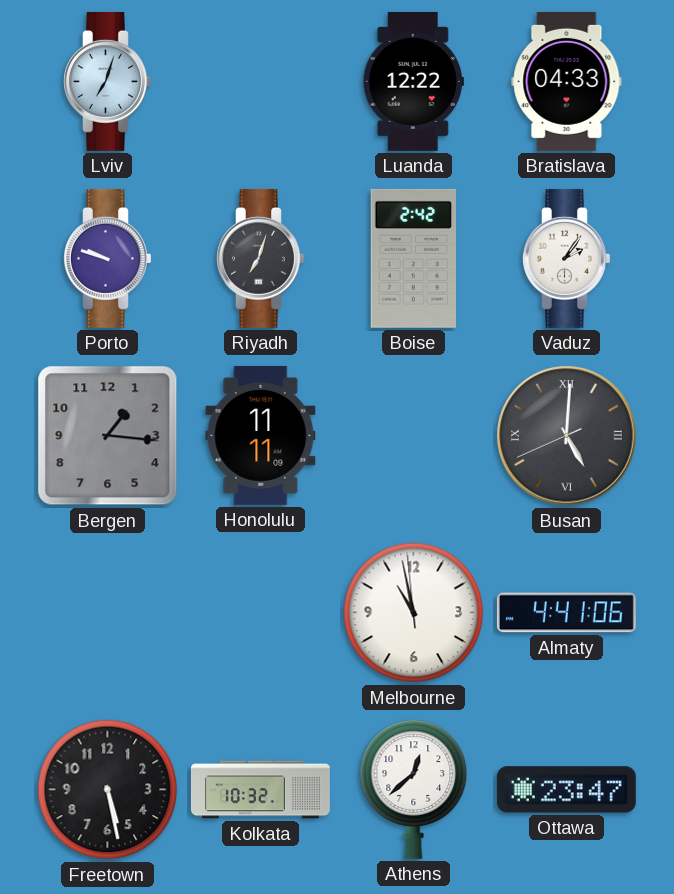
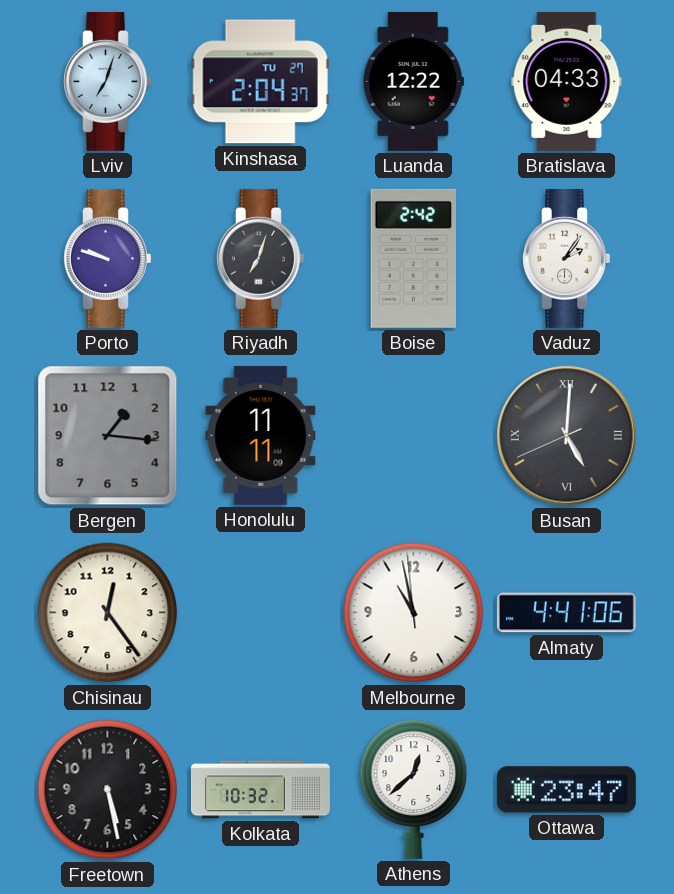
Kinshasa: none -> 2:04 (260, 82)
Chisinau: none -> 12:24 (108, 613)
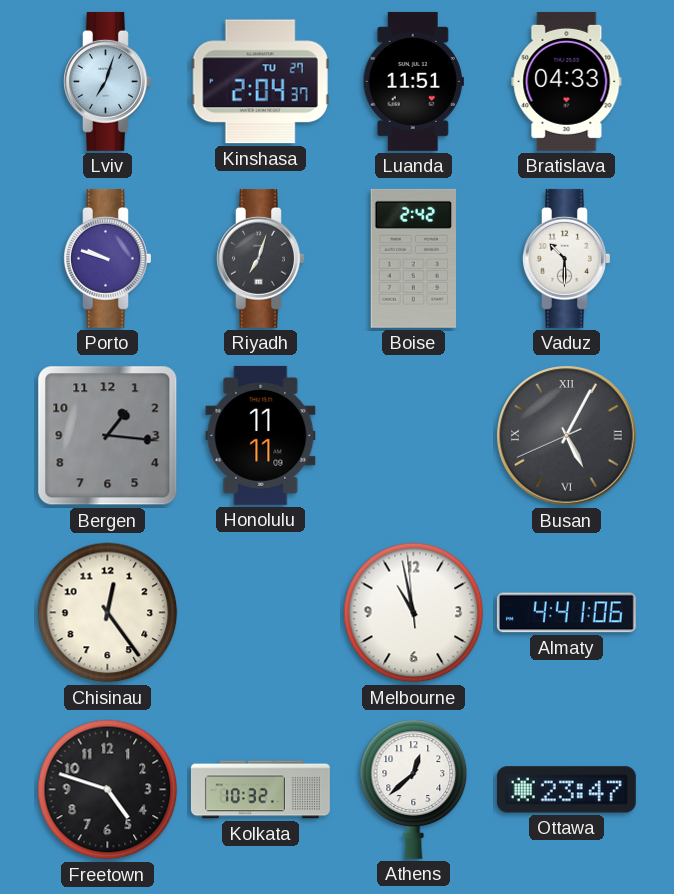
Luanda: 12:22 -> 11:51 (413, 81)
Vaduz: 2:06 -> 10:30 (567, 258)
Busan: 5:00 -> 5:04 (567, 436)
Freetown: 5:28 -> 4:48 (108, 790)
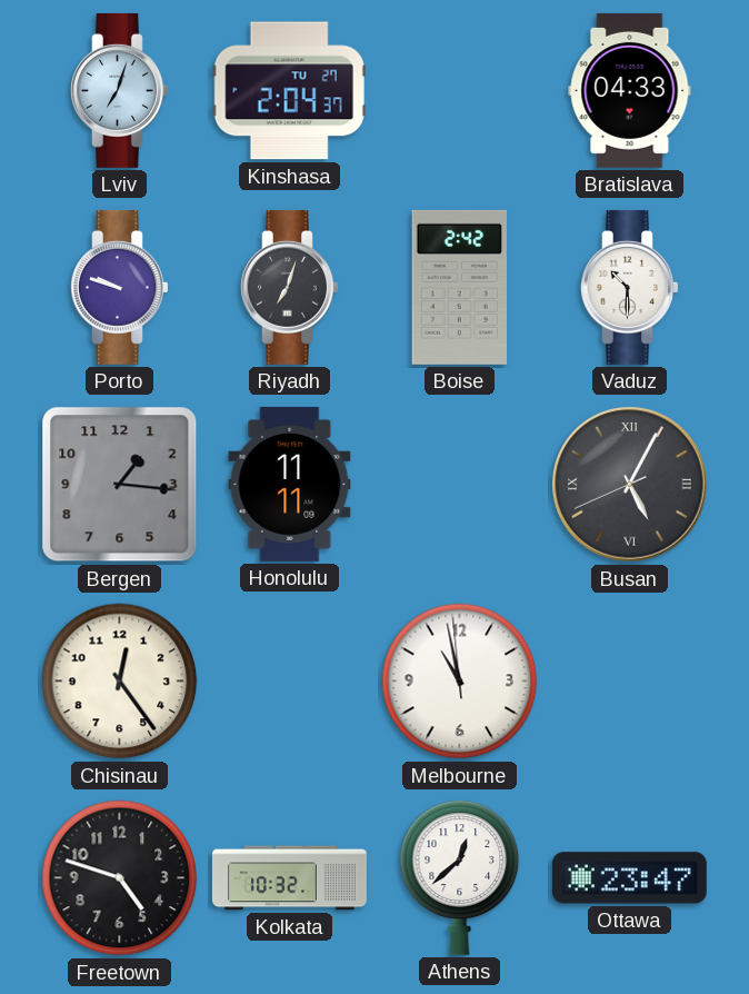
Luanda: 11:51 -> none (413, 81)
Almaty: 4:41 -> none (566, 613)
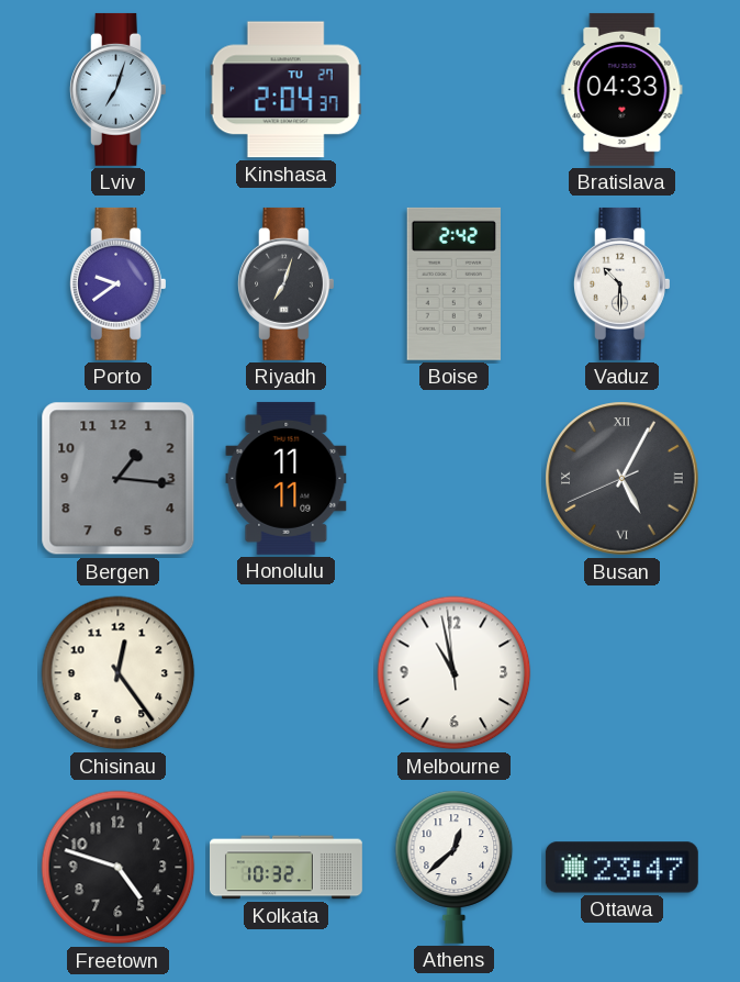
Porto: 9:48 -> 9:39 (119, 283)
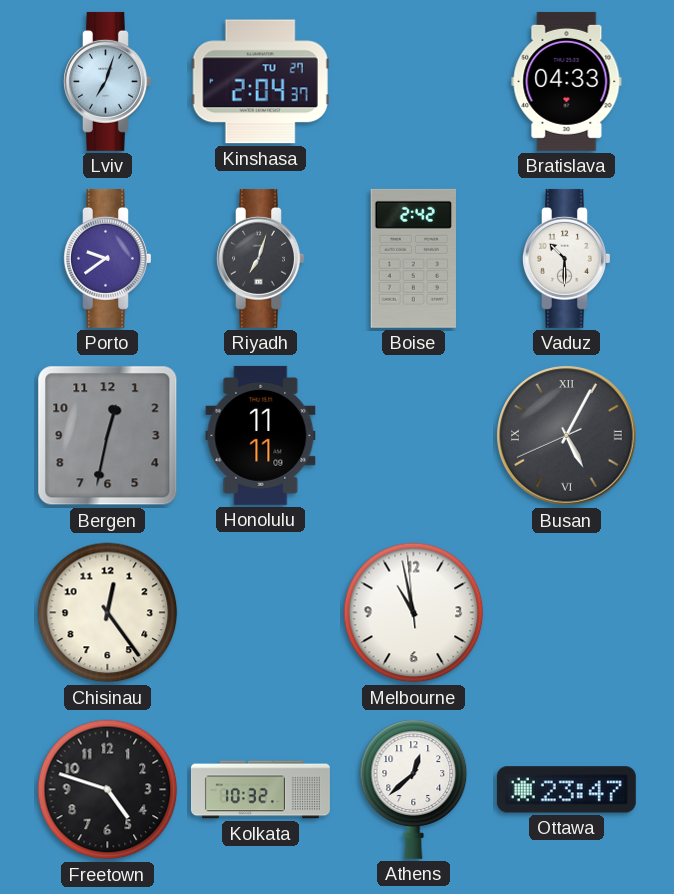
Bergen: 1:16 -> 12:32 (108, 436)
